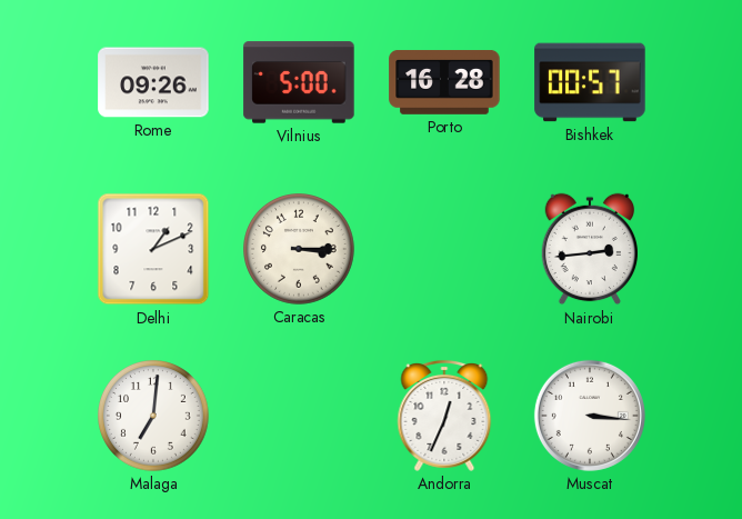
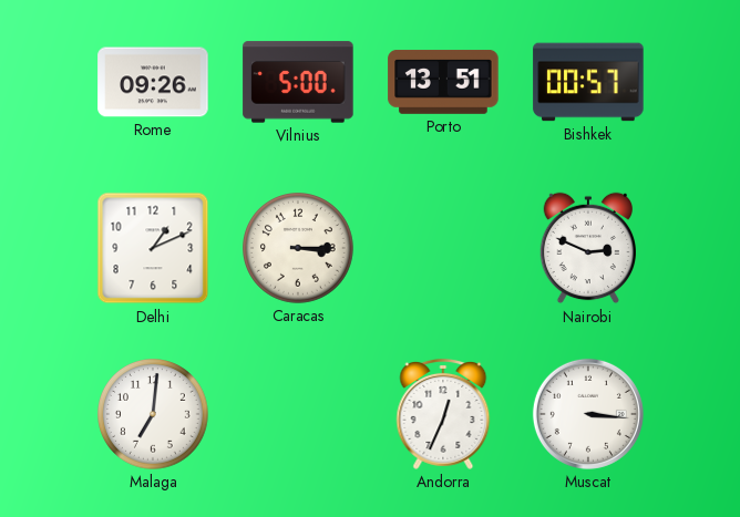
Porto: 16:28 -> 13:51 (443, 83)
Nairobi: 2:44 -> 2:49 (587, 248)
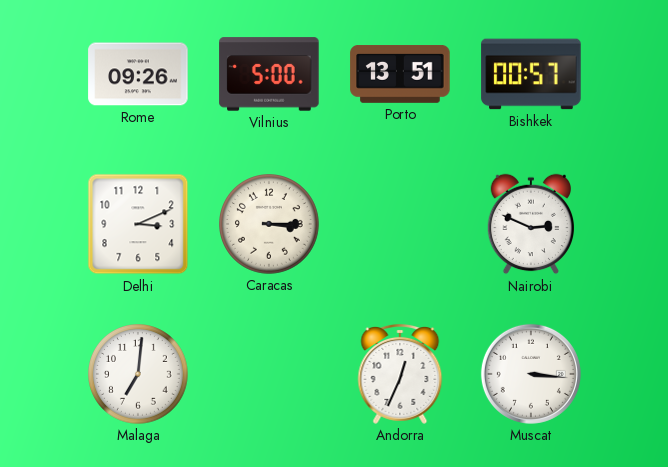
Delhi: 1:11 -> 3:11 (138, 224)
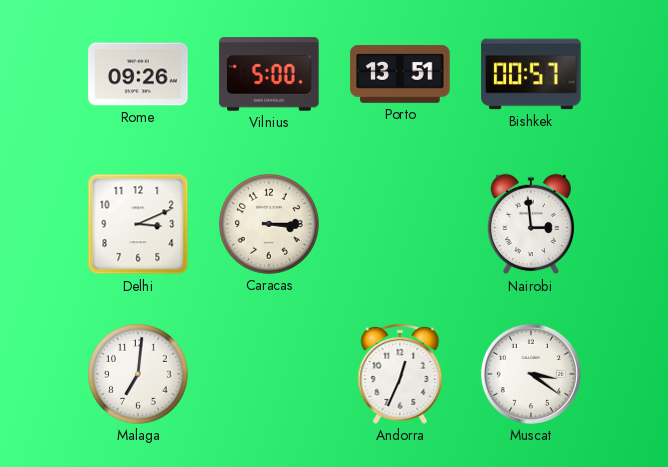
Nairobi: 2:49 -> 2:59 (530, 224)
Muscat: 3:16 -> 3:21 (531, 374)
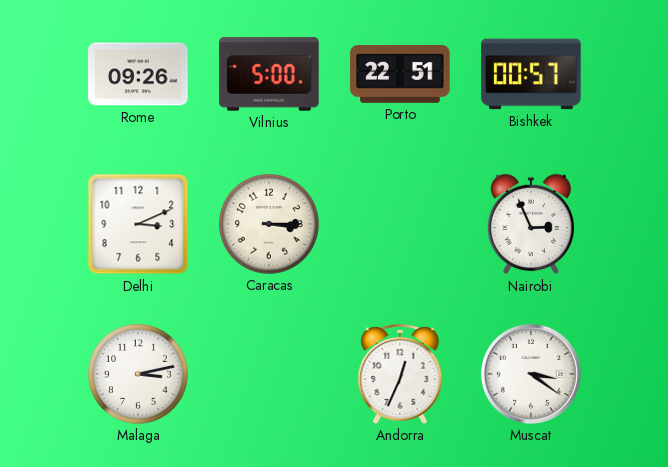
Porto: 13:51 -> 22:51 (400, 75)
Nairobi: 2:59 -> 2:56 (530, 224)
Malaga: 7:01 -> 3:13 (139, 375)
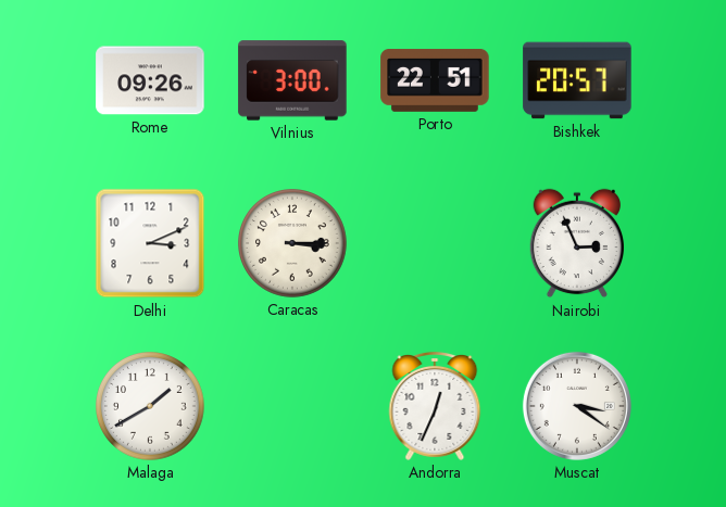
Vilnius: 5:00 -> 3:00 (292, 80)
Bishkek: 00:57 -> 20:57 (577, 80)
Malaga: 3:13 -> 1:40 (151, 407)
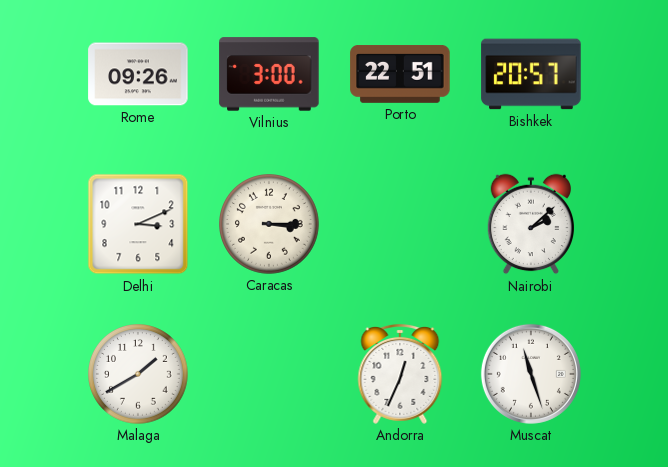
Nairobi: 2:56 -> 2:08 (530, 224)
Muscat: 3:21 -> 11:27 (531, 374)
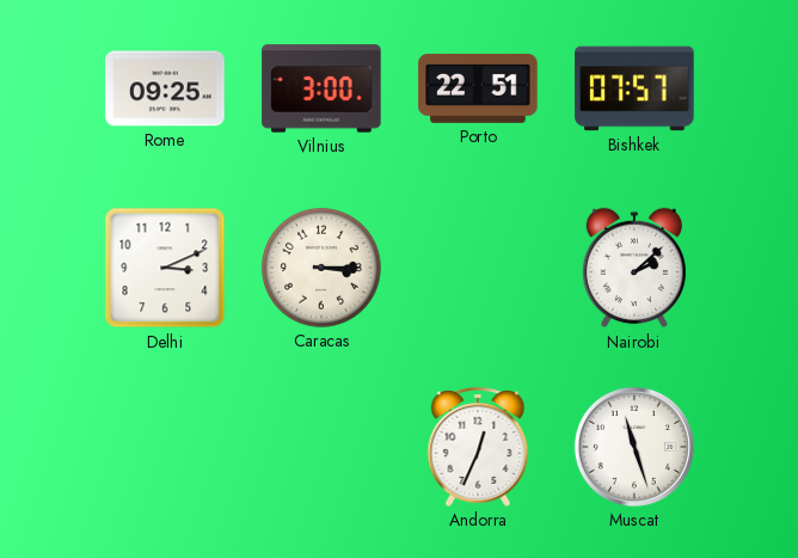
Rome: 09:26 -> 09:25 (165, 88)
Bishkek: 20:57 -> 07:57 (634, 88)
Malaga: 1:40 -> none (139, 375)
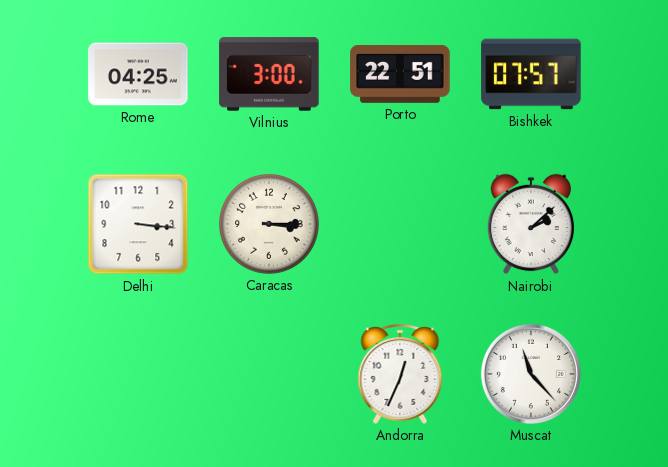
Rome: 09:25 -> 04:25 (138, 74)
Delhi: 3:11 -> 3:16 (138, 224)
Muscat: 11:27 -> 11:23 (531, 374)
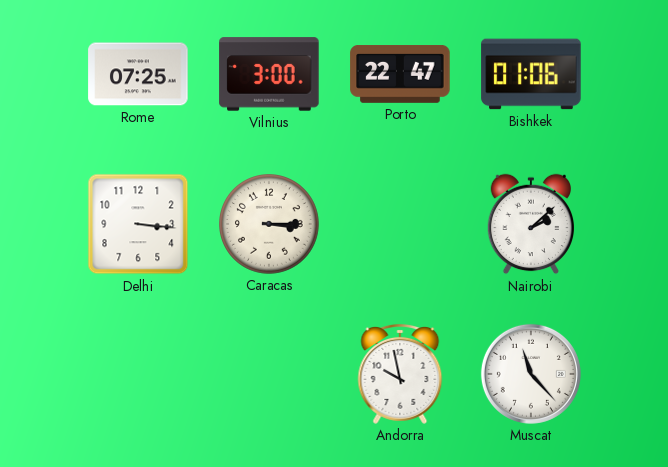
Rome: 04:25 -> 07:25 (138, 74)
Porto: 22:51 -> 22:47 (400, 75)
Bishkek: 07:57 -> 01:06 (531, 74)
Andorra: 12:34 -> 9:58 (400, 374)
